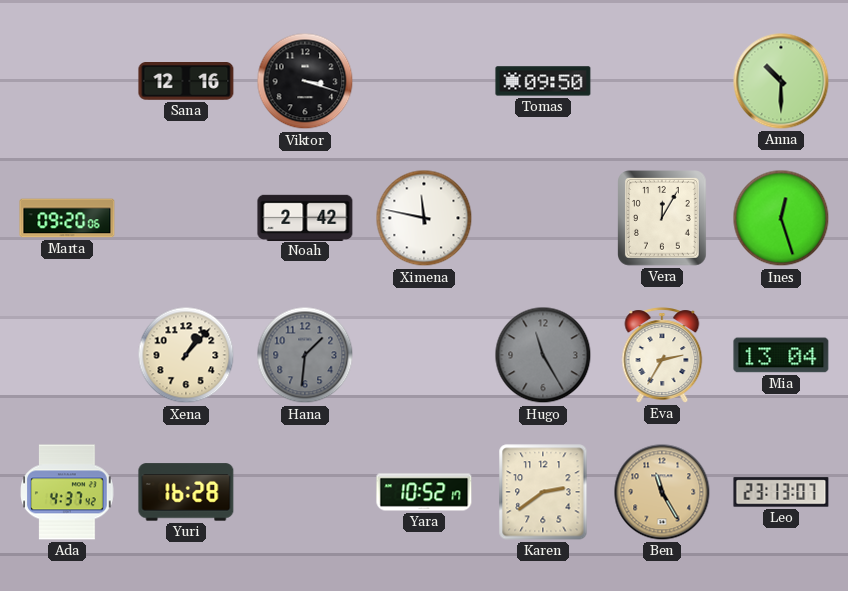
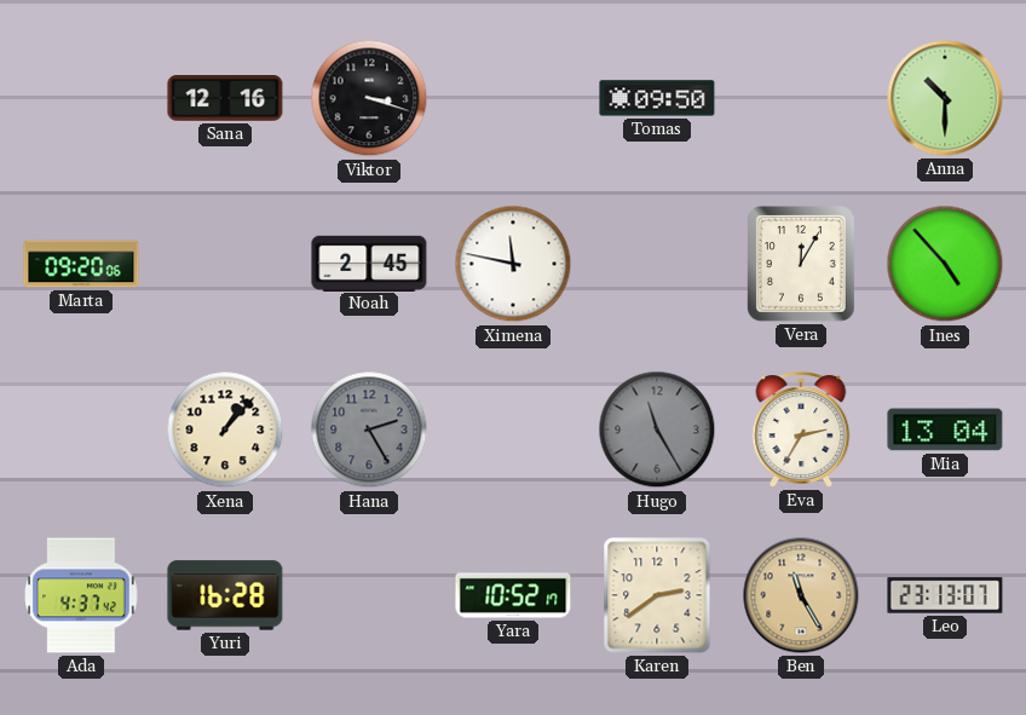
Noah: 2:42 -> 2:45 (369, 263)
Ines: 12:27 -> 4:53 (945, 264)
Hana: 1:31 -> 2:25 (369, 429)
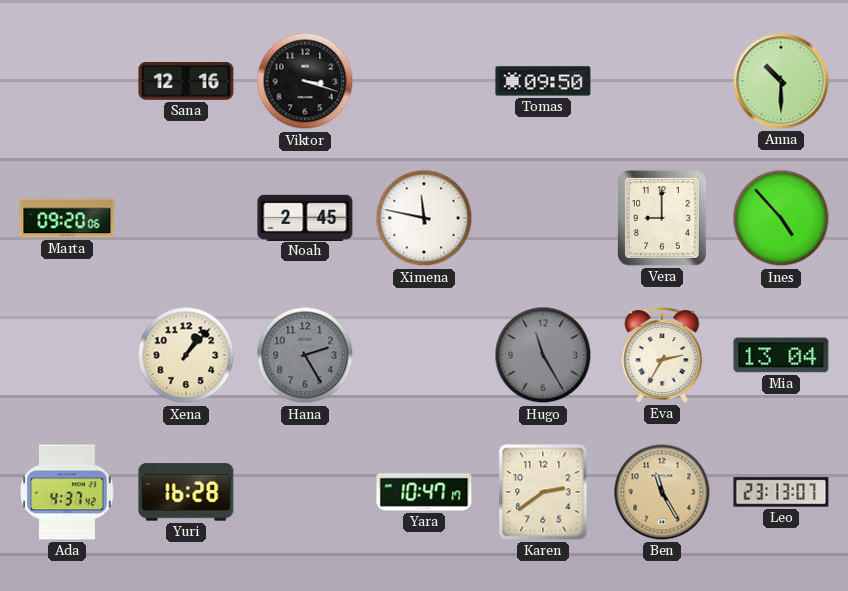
Vera: 12:05 -> 9:00 (663, 219)
Yara: 10:52 -> 10:47 (424, 492)
